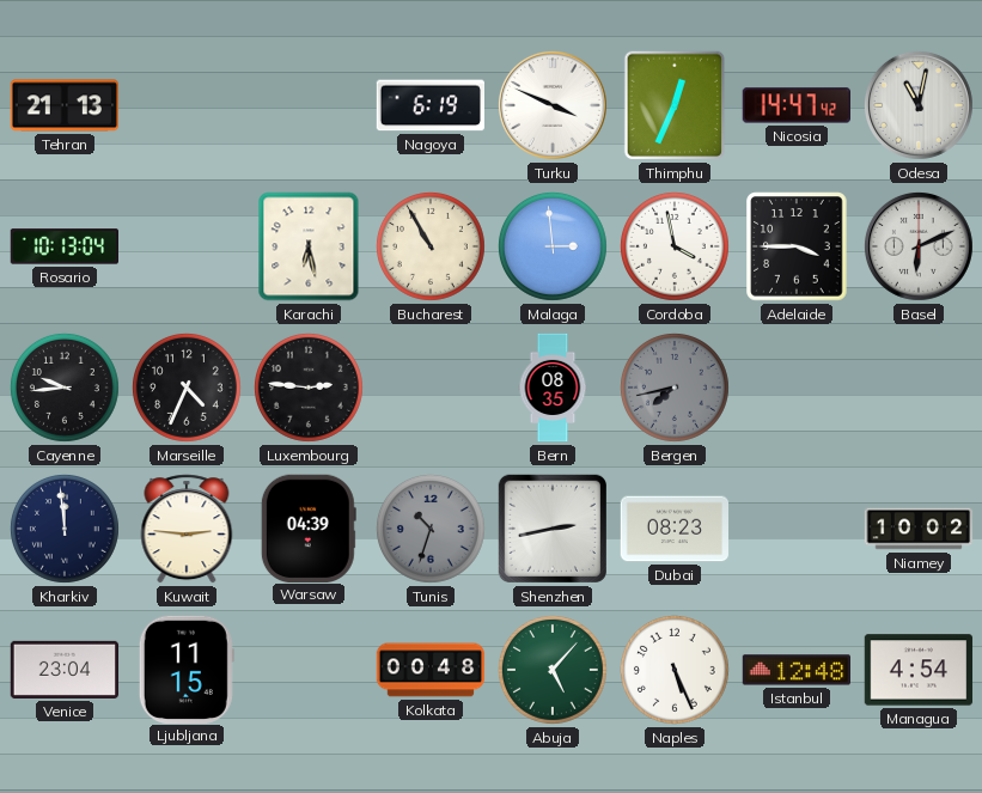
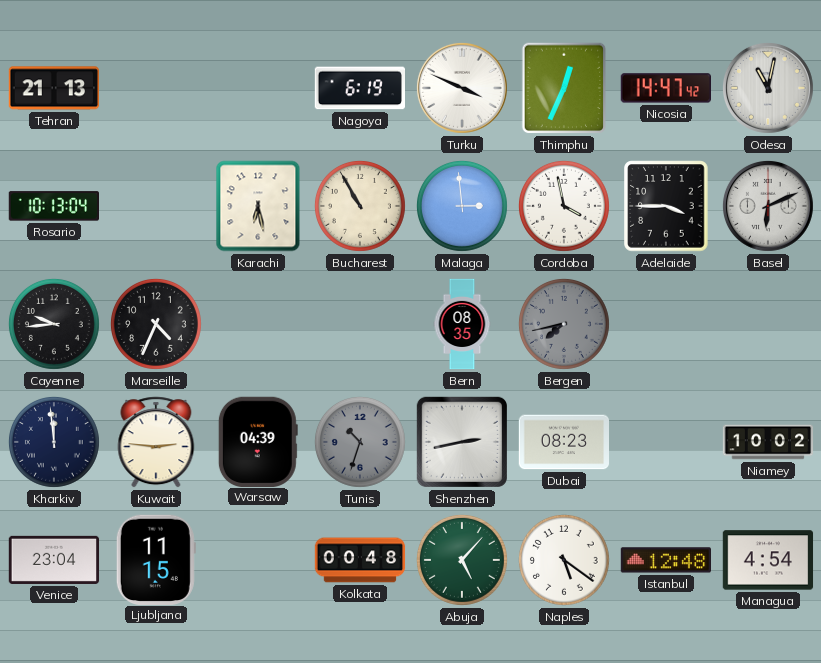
Luxembourg: 2:46 -> none (309, 388)
Naples: 5:26 -> 5:21 (564, 560)
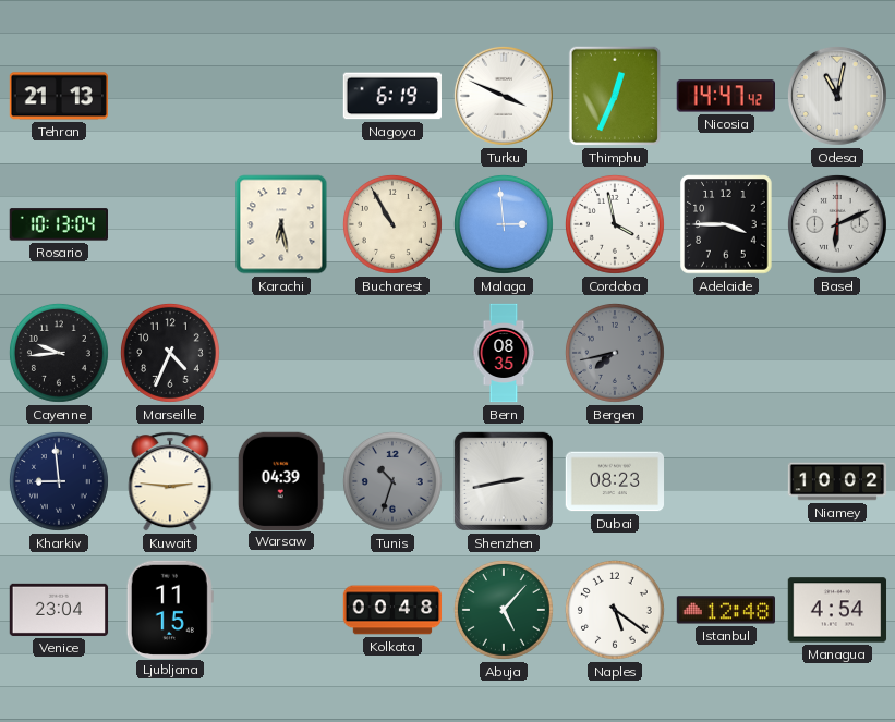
Kharkiv: 11:59 -> 8:59 (59, 481)
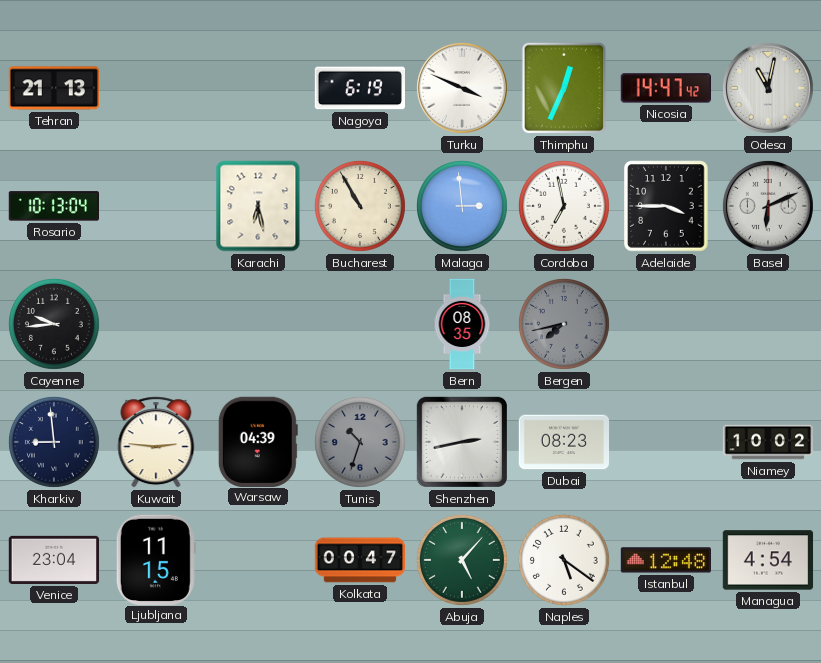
Cordoba: 3:58 -> 6:58 (564, 206)
Marseille: 4:34 -> none (170, 353)
Kolkata: 00:48 -> 00:47 (360, 560)
